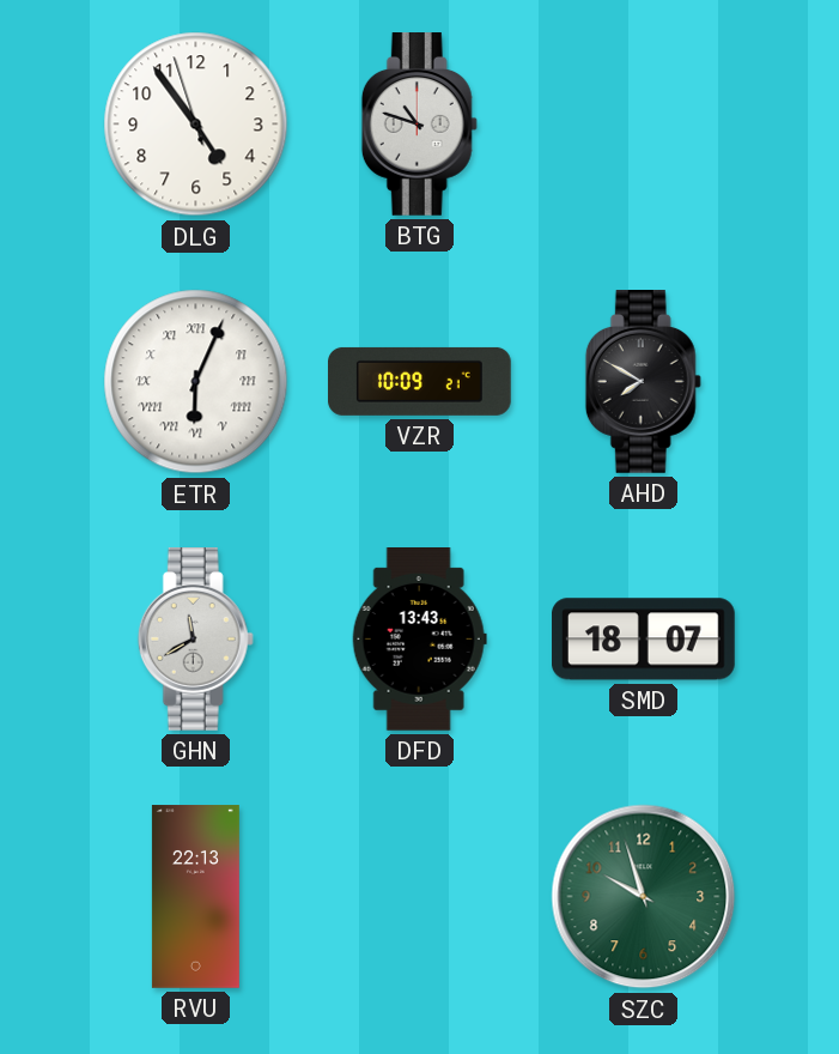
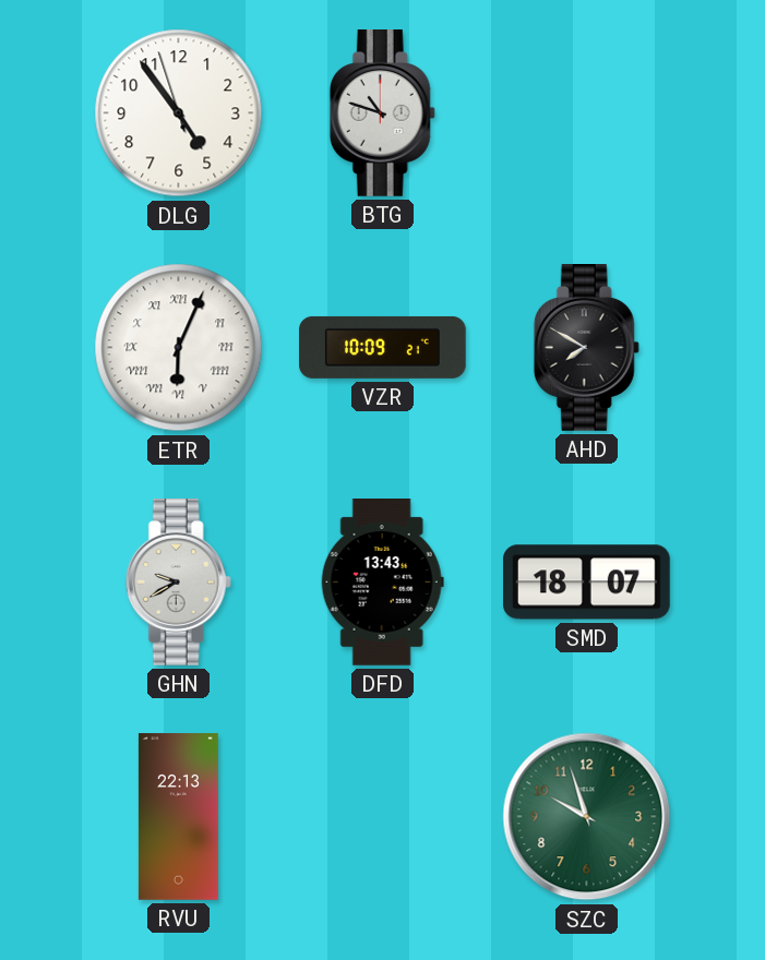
GHN: 11:40 -> 9:40 (178, 583)
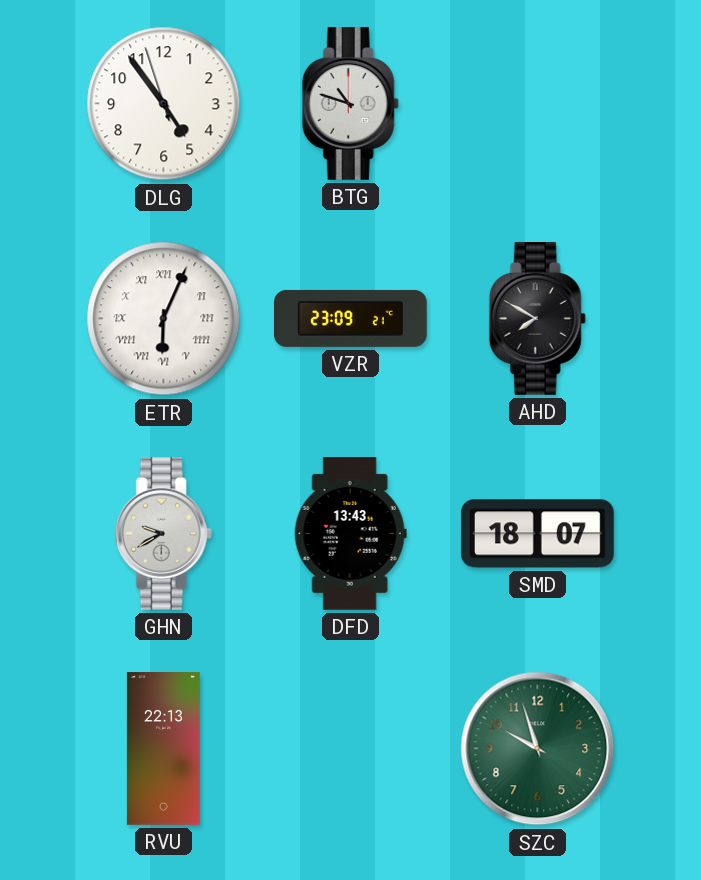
VZR: 10:09 -> 23:09 (351, 318)
